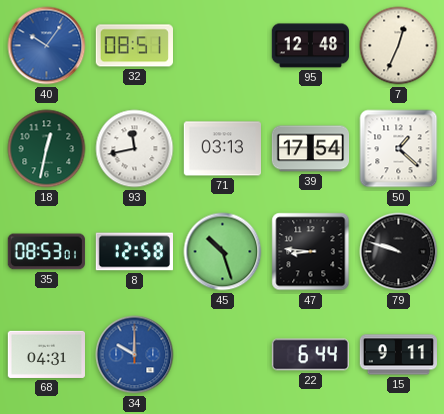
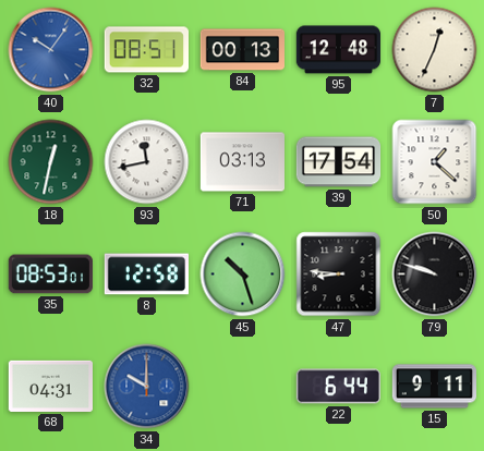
84: none -> 00:13 (242, 50)
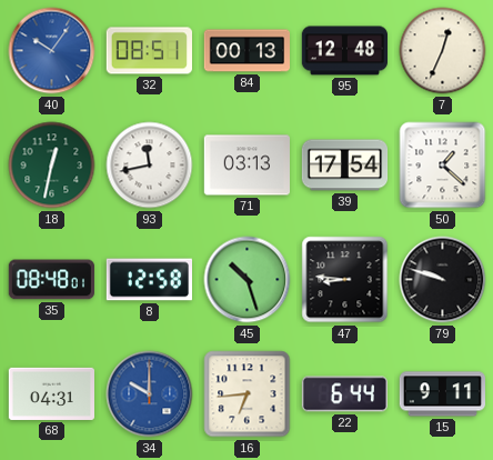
35: 08:53 -> 08:48 (51, 280)
16: none -> 6:44 (248, 394)
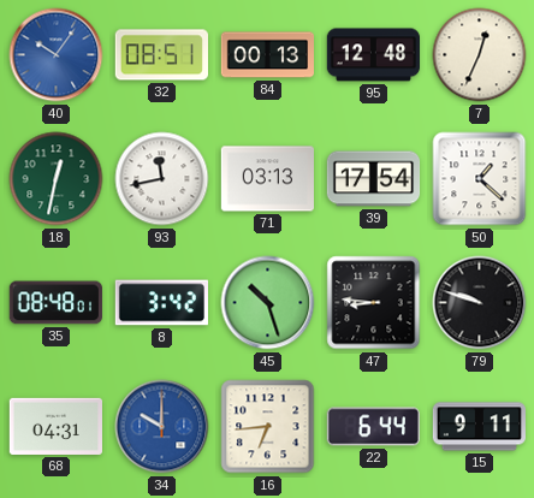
8: 12:58 -> 3:42 (161, 303)
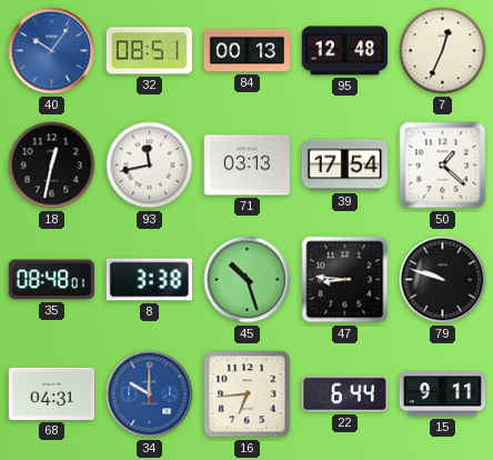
18 dial: green -> black (52, 166)
8: 3:42 -> 3:38 (149, 280)
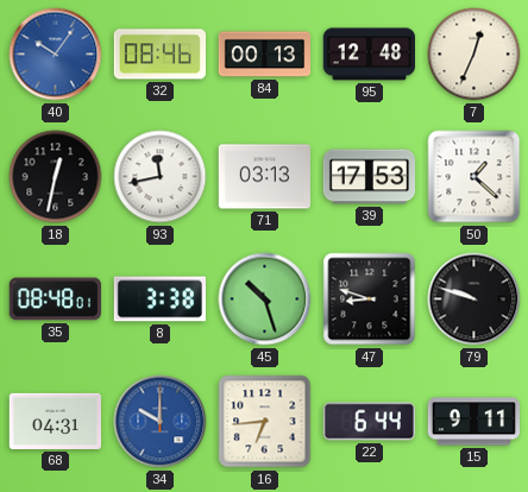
32: 08:51 -> 08:46 (159, 55)
39: 17:54 -> 17:53 (370, 177)
47: 8:46 -> 8:48 (370, 299)
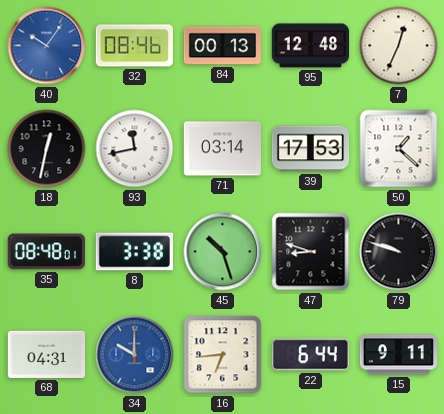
71: 03:13 -> 03:14 (222, 149)
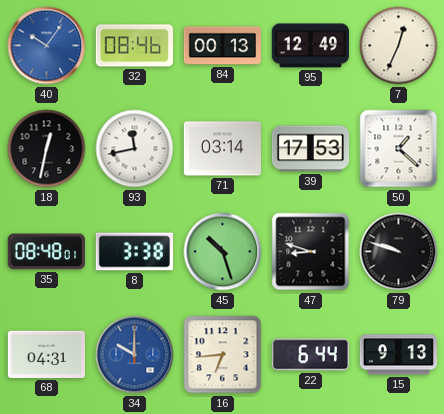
95: 12:48 -> 12:49 (310, 46)
15: 9:11 -> 9:13 (398, 355)
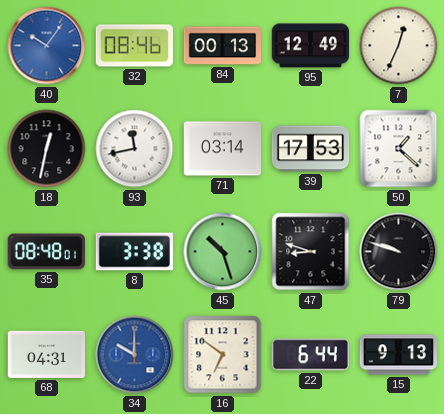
16: 6:44 -> 6:51 (223, 355)
